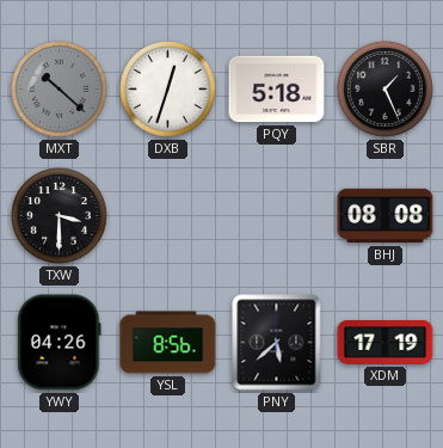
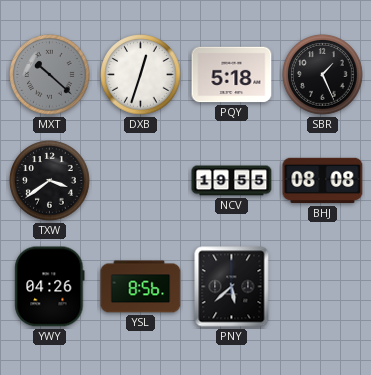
TXW: 3:30 -> 3:39 (50, 181)
NCV: none -> 19:55 (232, 181)
XDM: 17:19 -> none (386, 343)
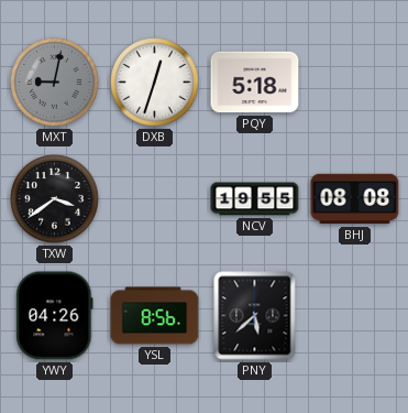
MXT: 10:22 -> 9:02 (55, 83)
SBR: 1:26 -> none (323, 75)
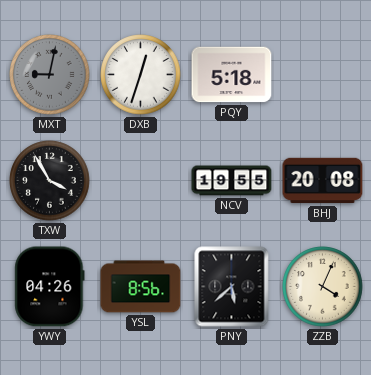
TXW: 3:39 -> 3:55 (50, 181)
BHJ: 08:08 -> 20:08 (323, 181)
ZZB: none -> 4:04 (323, 287)
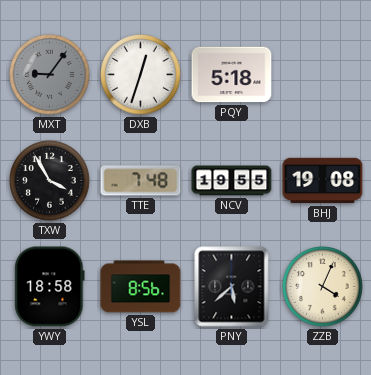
MXT: 9:02 -> 9:06 (50, 75)
TTE: none -> 7:48 (141, 181)
BHJ: 20:08 -> 19:08 (323, 181)
YWY: 04:26 -> 18:58 (50, 287)
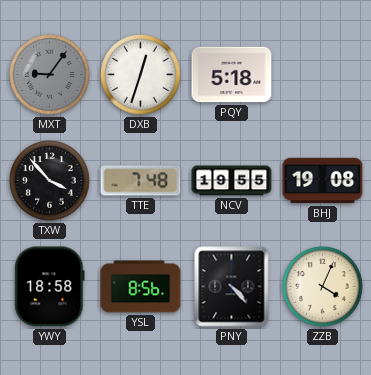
TXW: 3:55 -> 3:53 (50, 181)
PNY: 5:38 -> 4:23 (232, 287)
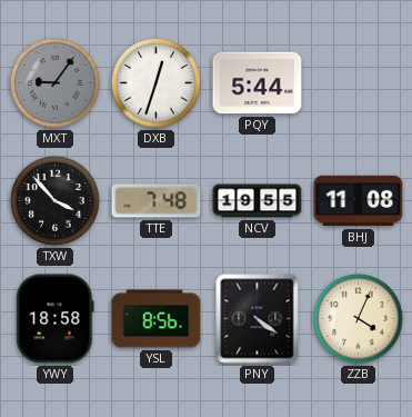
PQY: 5:18 -> 5:44 (258, 83)
BHJ: 19:08 -> 11:08 (359, 201)
PNY: 4:23 -> 4:21 (258, 319)
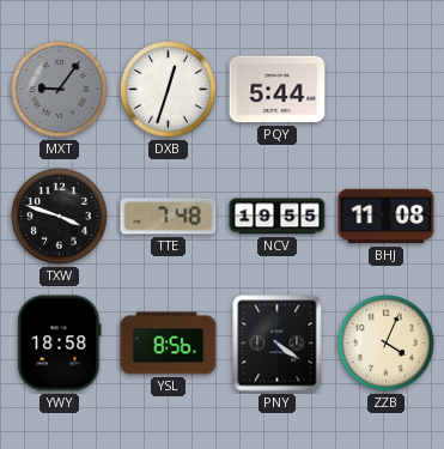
TXW: 3:53 -> 3:48 (60, 217)
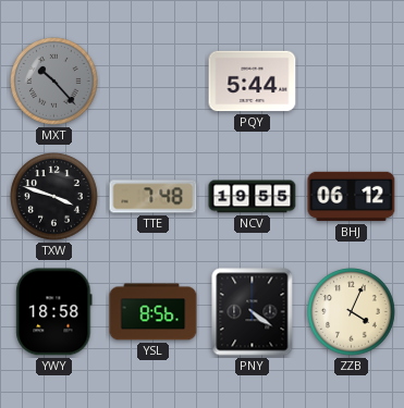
MXT: 9:06 -> 10:23 (54, 82)
DXB: 12:33 -> none (169, 90)
BHJ: 11:08 -> 06:12 (352, 197)
